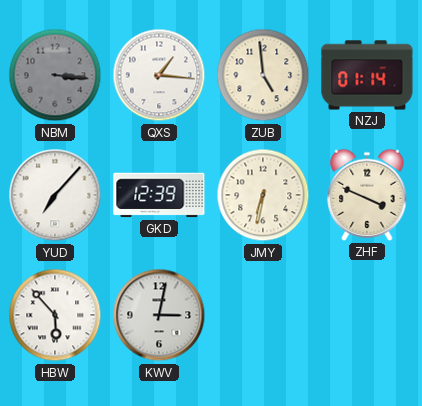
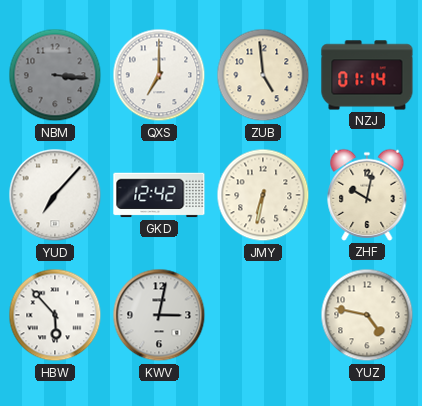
QXS: 1:16 -> 7:00 (159, 75)
GKD: 12:39 -> 12:42 (159, 195)
ZHF: 3:49 -> 10:02 (367, 195)
YUZ: none -> 4:47 (367, 315)
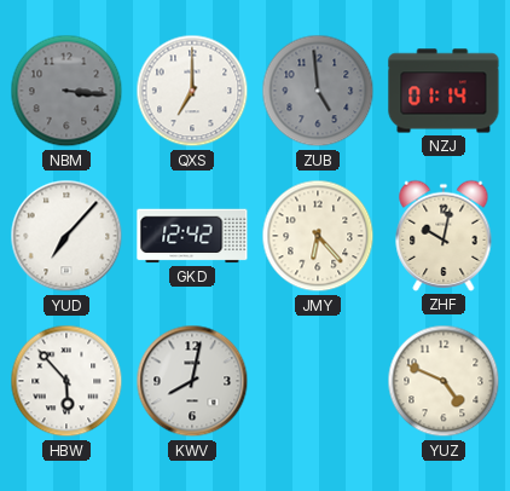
ZUB dial: cream -> grey (318, 91)
JMY: 6:32 -> 6:23 (318, 236)
KWV: 3:02 -> 8:02 (192, 381)
YUZ: 4:47 -> 4:49 (444, 381)
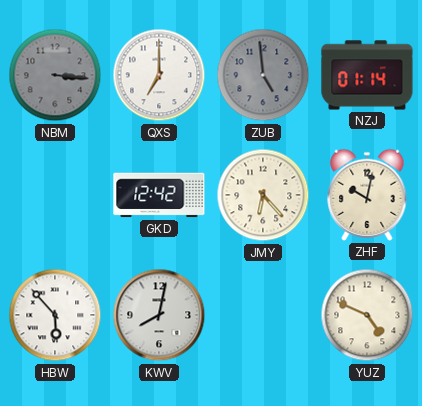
YUD: 7:07 -> none (66, 236)
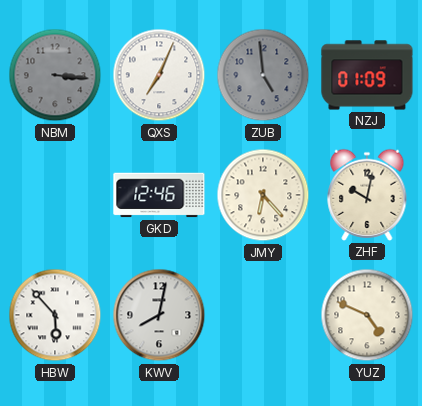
QXS: 7:00 -> 7:04 (159, 75)
NZJ: 01:14 -> 01:09 (367, 75)
GKD: 12:42 -> 12:46 (159, 195)
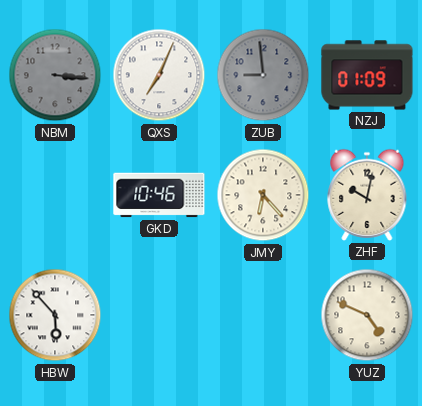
ZUB: 4:59 -> 8:59 (263, 75)
GKD: 12:46 -> 10:46 (159, 195)
KWV: 8:02 -> none (159, 315)
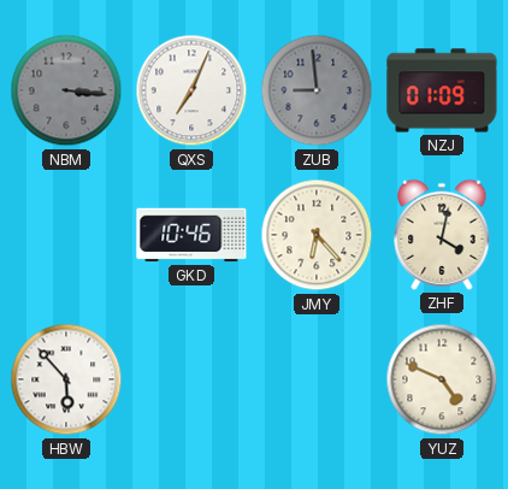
ZHF: 10:02 -> 4:02 (442, 235)
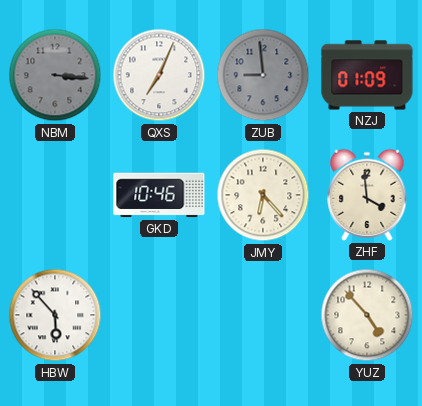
ZHF: 4:02 -> 3:59 (367, 195)
YUZ: 4:49 -> 4:53 (367, 315)
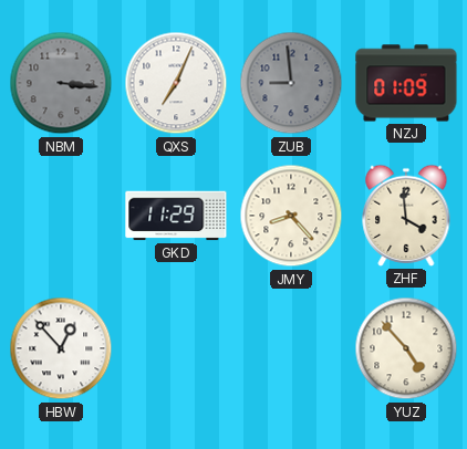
GKD: 10:46 -> 11:29 (176, 216)
JMY: 6:23 -> 8:23 (291, 216)
HBW: 5:53 -> 12:53 (61, 348)
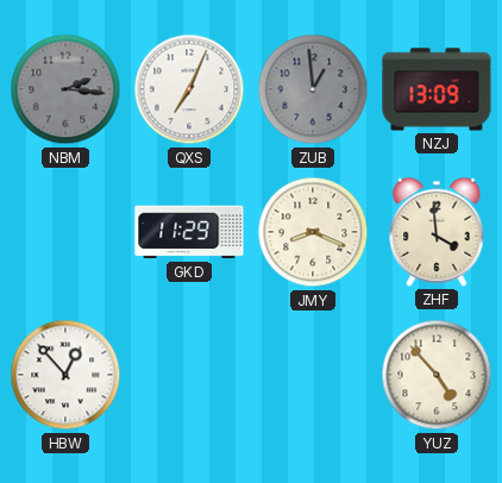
NBM: 3:16 -> 2:16 (65, 89)
ZUB: 8:59 -> 12:59 (313, 89)
NZJ: 01:09 -> 13:09 (437, 89)
JMY: 8:23 -> 8:19 (313, 232)
